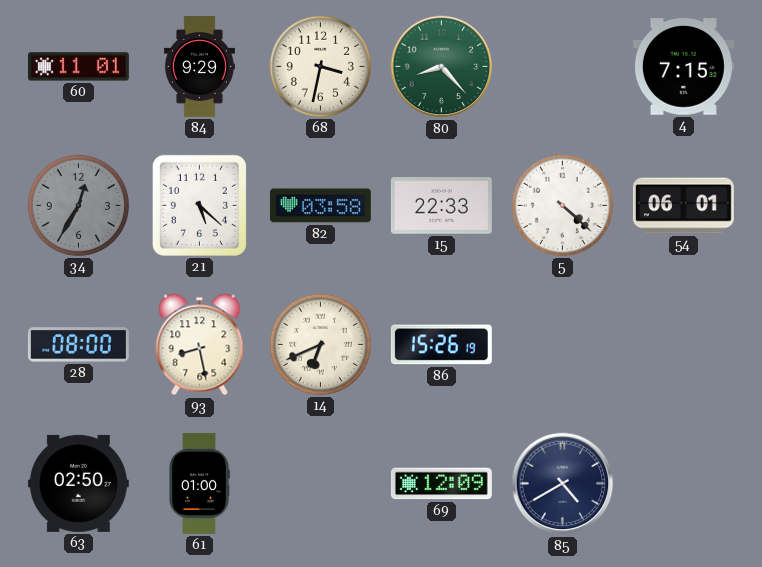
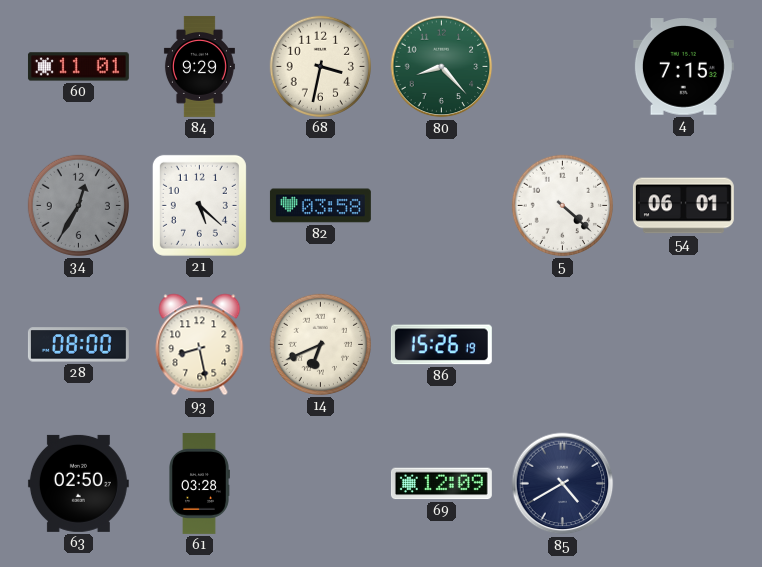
15: 22:33 -> none (441, 206)
61: 01:00 -> 03:28 (199, 483)
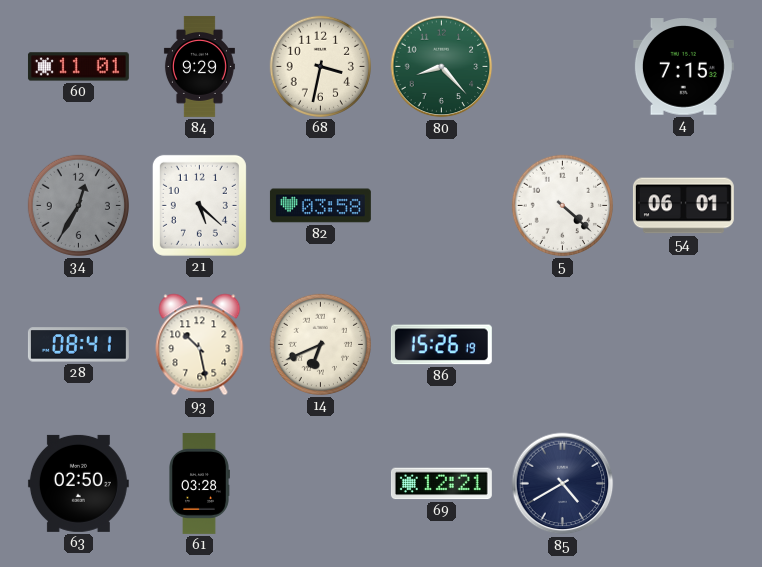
28: 08:00 -> 08:41 (78, 345)
93: 8:28 -> 10:28 (200, 345)
69: 12:09 -> 12:21 (441, 484)
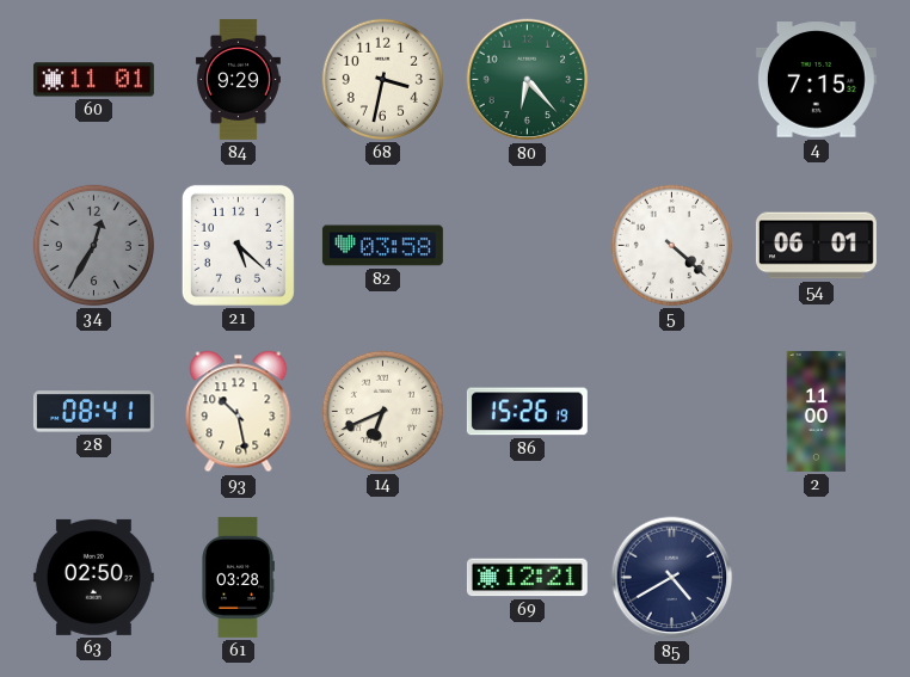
80: 8:23 -> 6:23 (528, 80)
2: none -> 11:00 (817, 411)
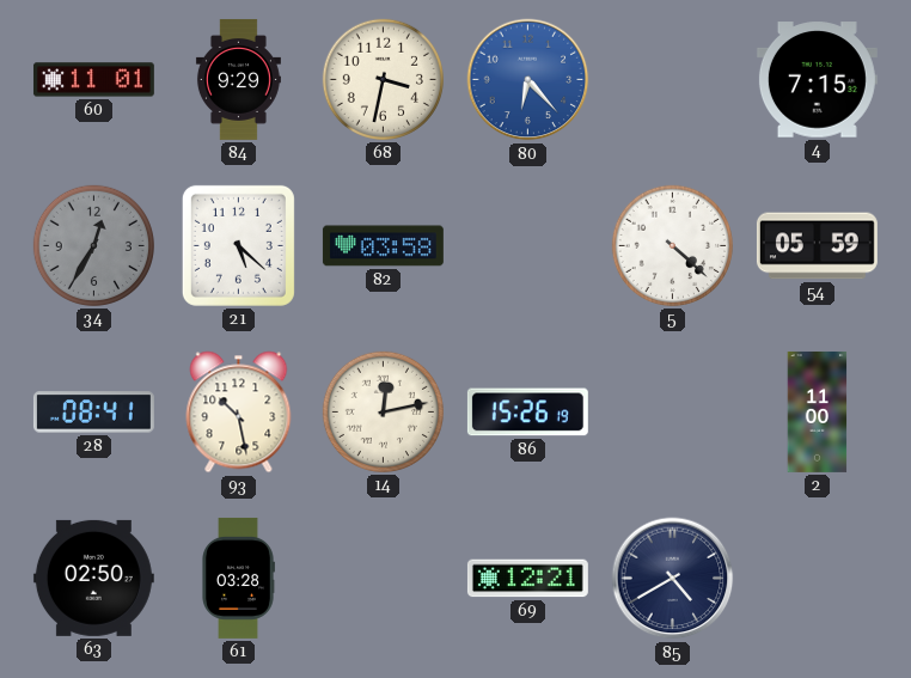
80 dial: green -> blue (528, 80)
54: 06:01 -> 05:59 (817, 246)
14: 6:41 -> 12:13 (383, 411)
